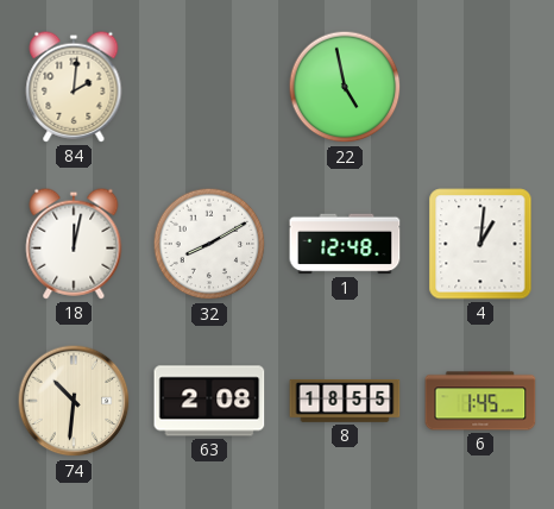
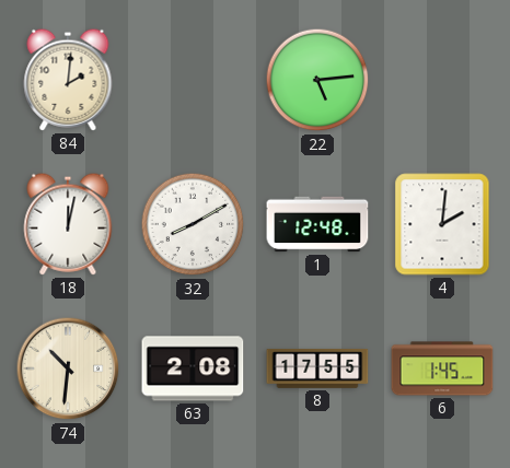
22: 4:58 -> 5:14 (317, 80)
4: 1:01 -> 2:01 (442, 224)
8: 18:55 -> 17:55 (317, 368)
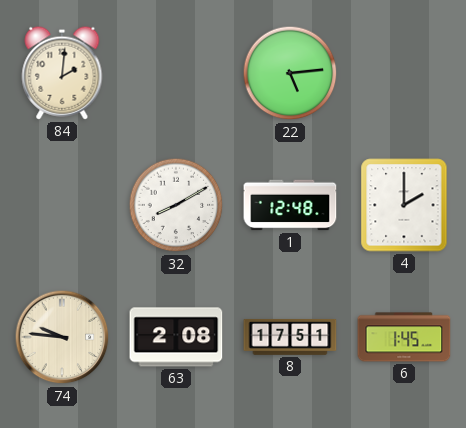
18: 12:02 -> none (68, 224)
4: 2:01 -> 2:00 (404, 205)
74: 10:31 -> 9:46 (62, 337)
8: 17:55 -> 17:51 (290, 337)
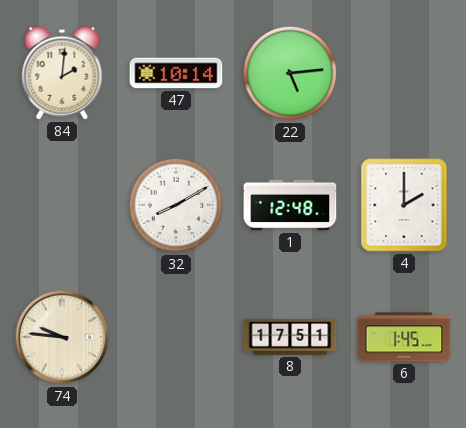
47: none -> 10:14 (176, 73)
63: 2:08 -> none (176, 337)
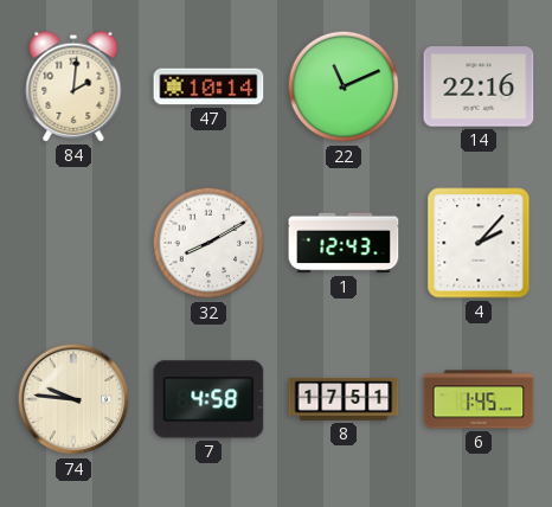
22: 5:14 -> 11:11 (344, 86)
14: none -> 22:16 (479, 86)
1: 12:48 -> 12:43 (344, 243)
4: 2:00 -> 2:07 (479, 243)
7: none -> 4:58 (208, 399)
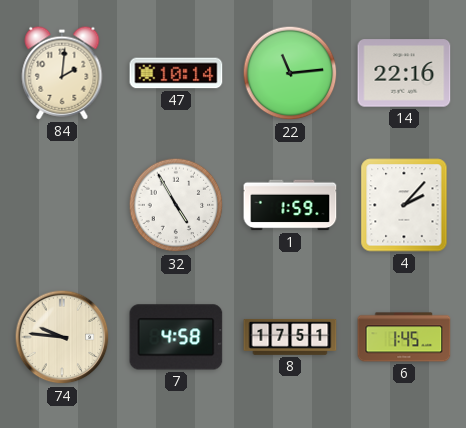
22: 11:11 -> 11:14 (290, 73)
32: 8:10 -> 4:55 (176, 205)
1: 12:43 -> 1:59 (290, 205)
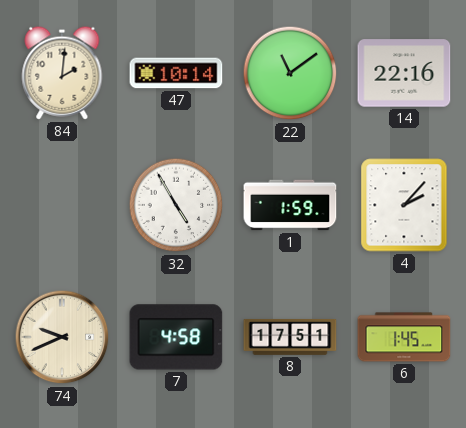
22: 11:14 -> 11:09 (290, 73)
74: 9:46 -> 9:41 (62, 337)
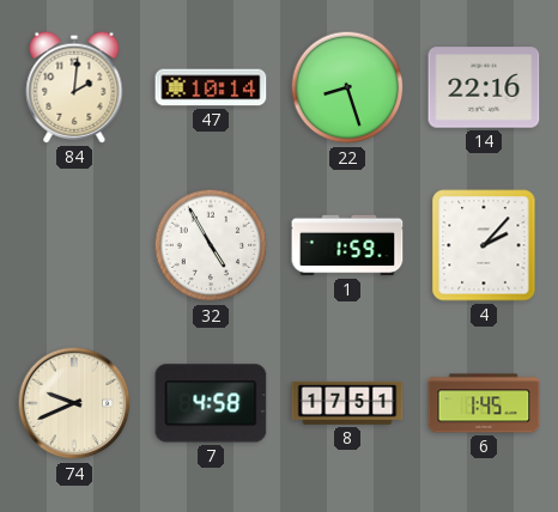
22: 11:09 -> 8:27 (347, 87)
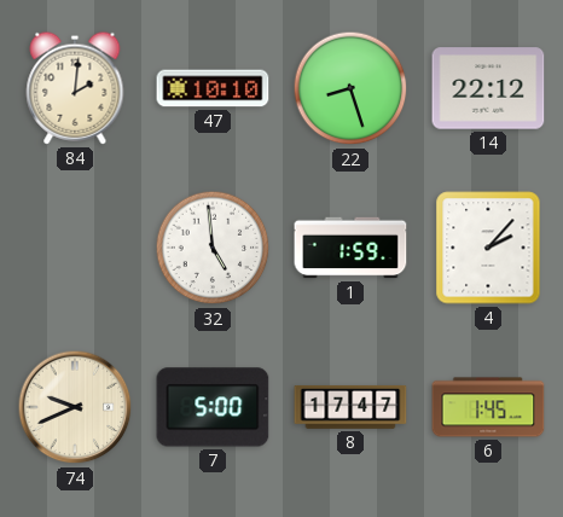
47: 10:14 -> 10:10 (213, 88)
14: 22:16 -> 22:12 (488, 88)
32: 4:55 -> 4:59 (213, 248)
7: 4:58 -> 5:00 (213, 407)
8: 17:51 -> 17:47 (350, 407)
